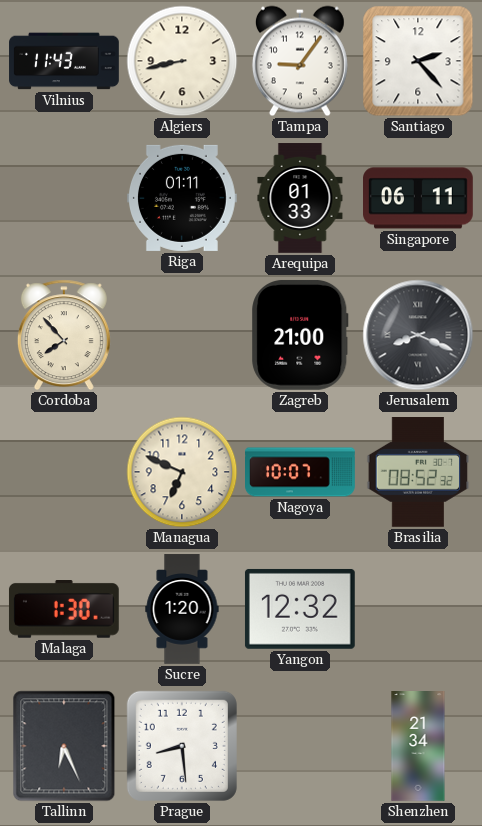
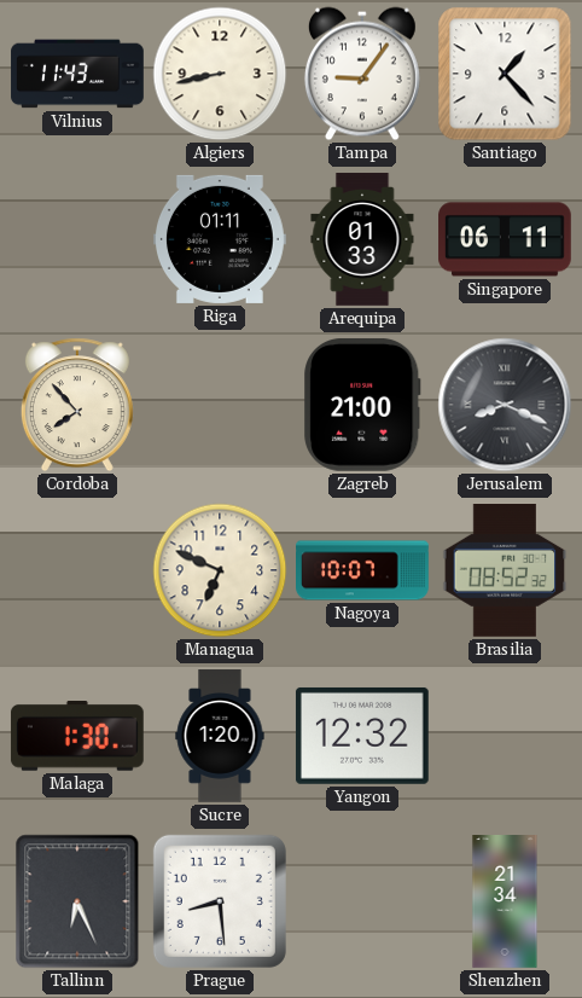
Santiago: 2:23 -> 1:23 (505, 74)
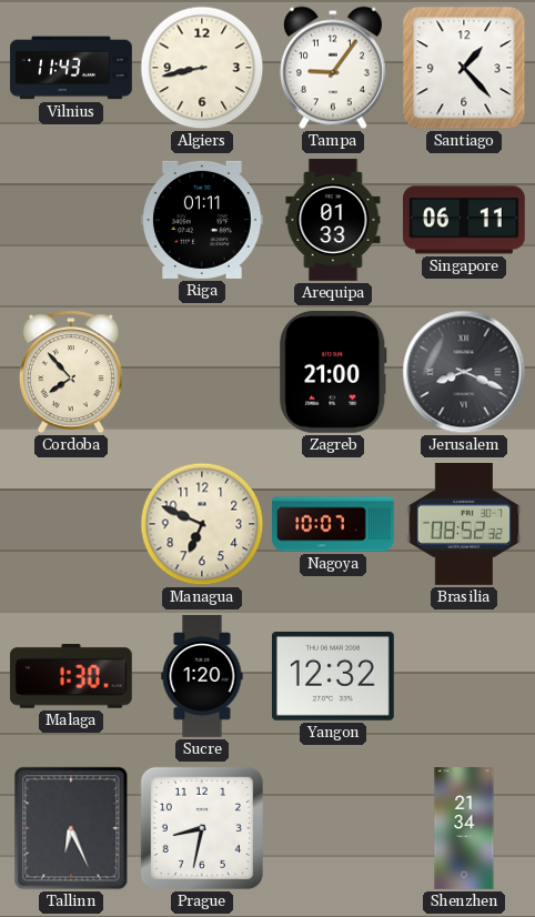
Prague: 8:29 -> 8:32 (202, 828)
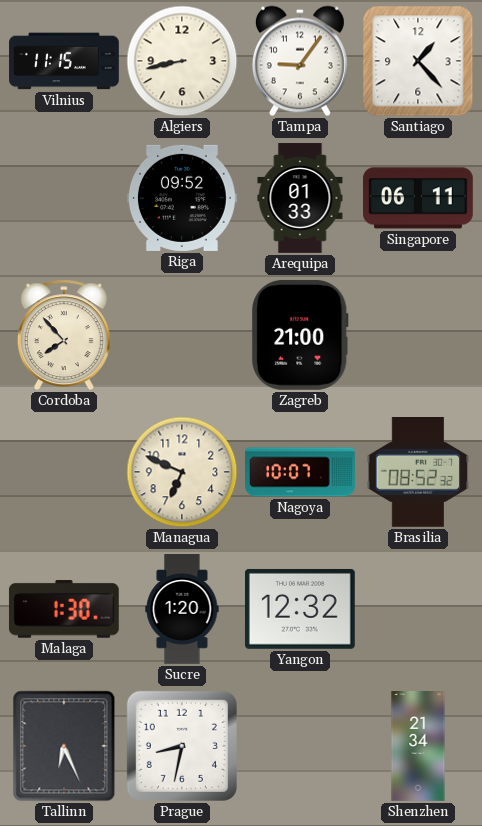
Vilnius: 11:43 -> 11:15 (64, 61)
Riga: 01:11 -> 09:52 (183, 198)
Jerusalem: 8:19 -> none (464, 372)
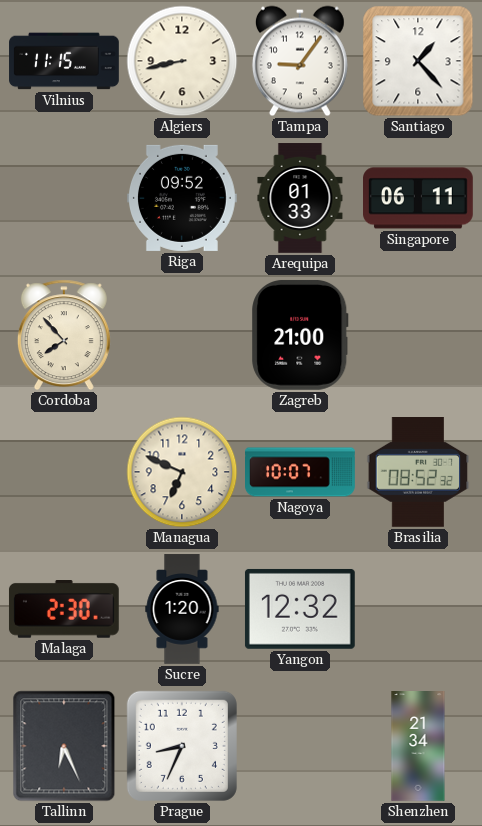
Malaga: 1:30 -> 2:30 (64, 609)
Prague: 8:32 -> 8:34 (182, 746)
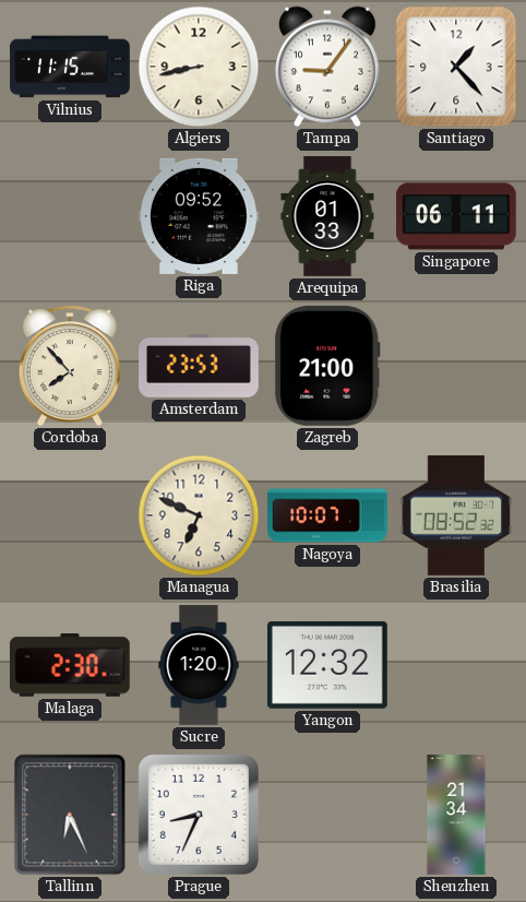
Amsterdam: none -> 23:53 (200, 366)
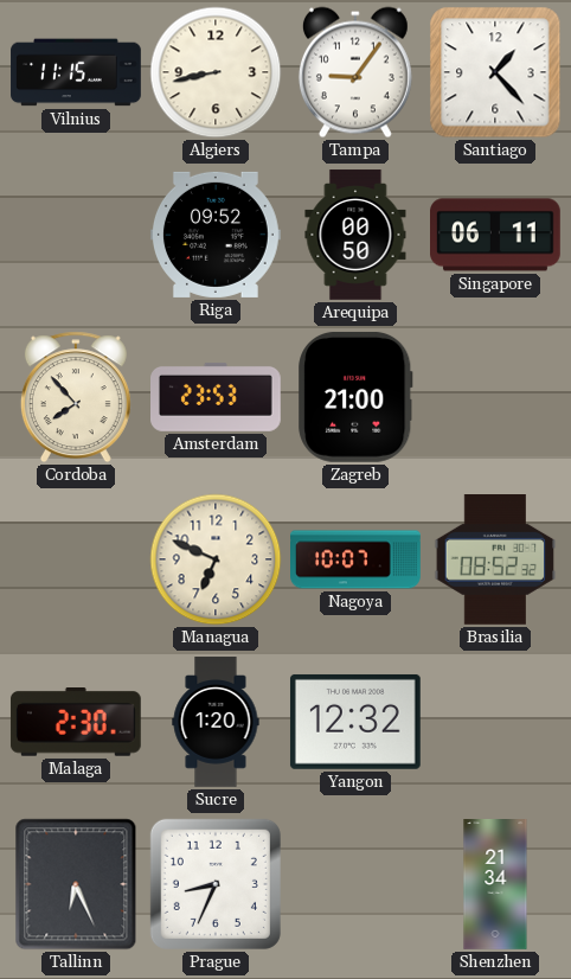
Arequipa: 01:33 -> 00:50 (355, 235)
